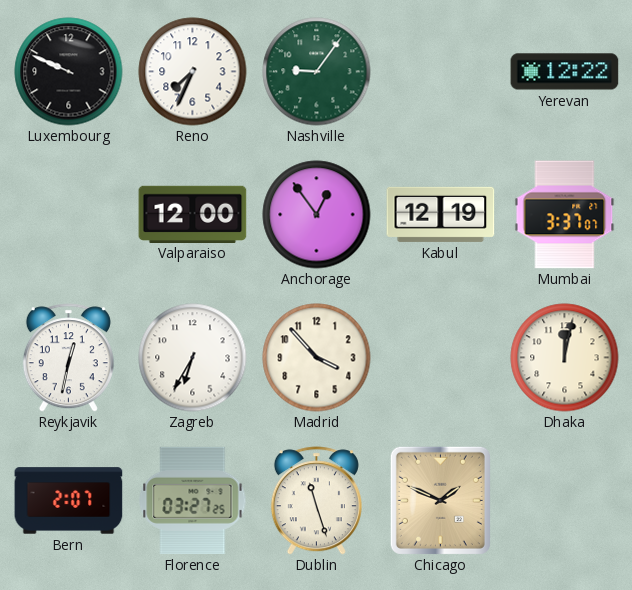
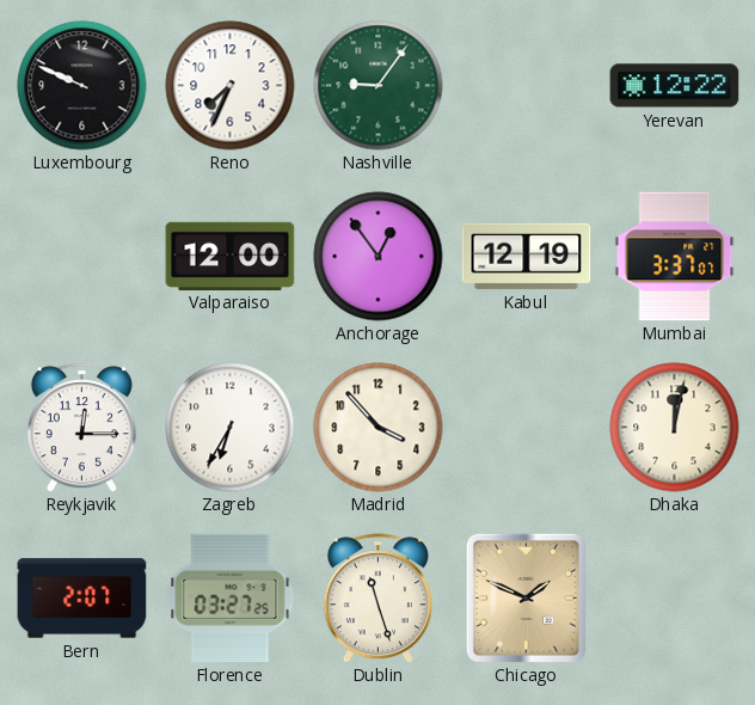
Reykjavik: 12:32 -> 12:15 (81, 428)
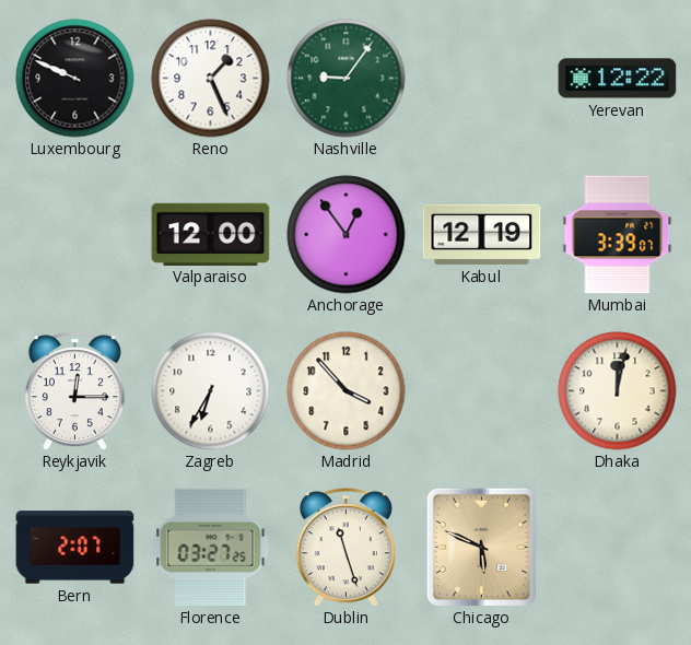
Reno: 7:34 -> 1:26 (211, 79)
Mumbai: 3:37 -> 3:39 (618, 235)
Chicago: 1:49 -> 5:49 (481, 547)
